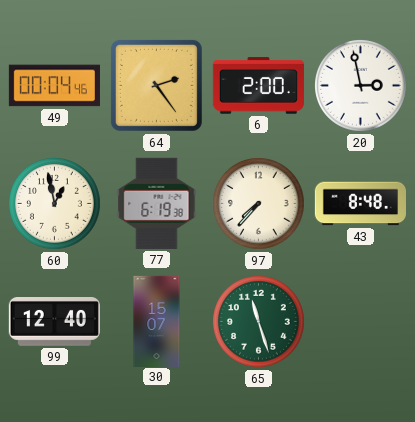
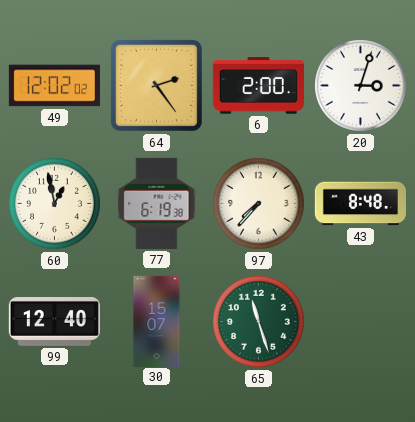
49: 00:04 -> 12:02 (54, 86)
20: 2:58 -> 3:03 (361, 86)
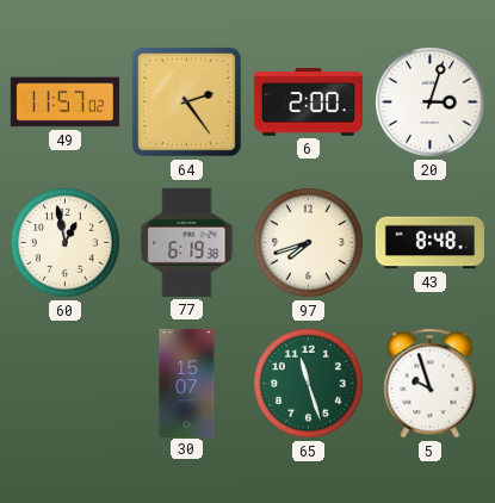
49: 12:02 -> 11:57 (64, 103)
97: 7:37 -> 7:42 (309, 243)
99: 12:40 -> none (54, 322)
5: none -> 9:57 (431, 384)
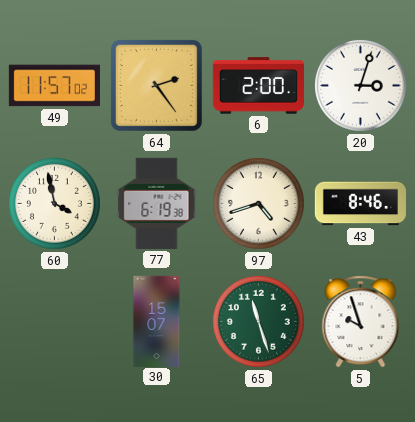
60: 12:58 -> 3:58 (55, 204)
97: 7:42 -> 4:42 (259, 204)
43: 8:48 -> 8:46 (360, 204)
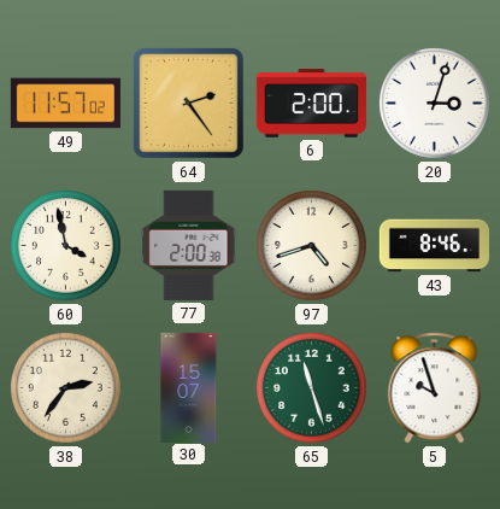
77: 6:19 -> 2:00 (189, 245)
38: none -> 2:36 (66, 388)
